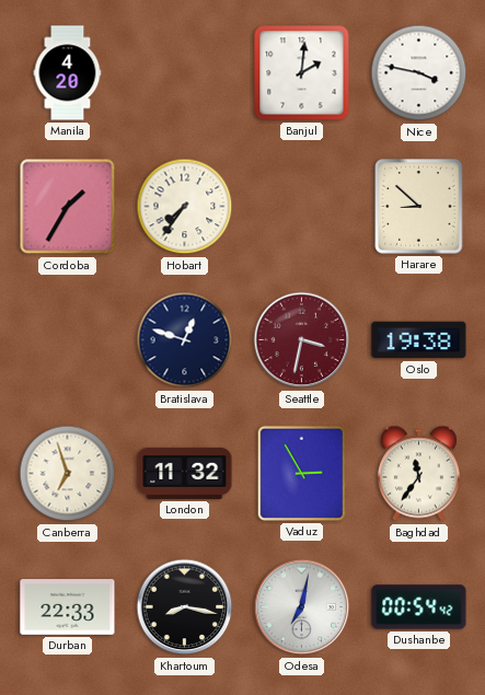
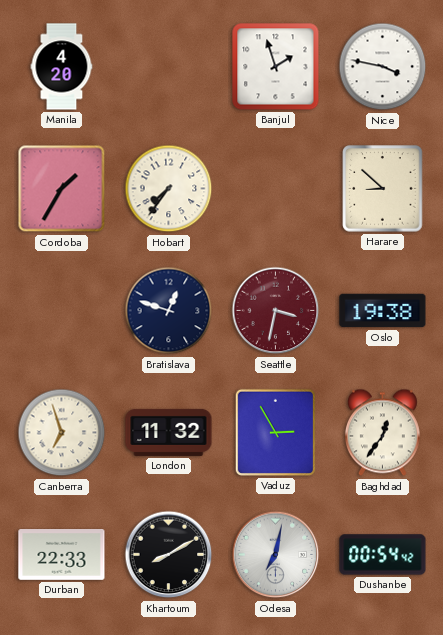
Banjul: 2:01 -> 1:57 (276, 67)
Baghdad: 11:36 -> 12:36 (382, 433)
Khartoum: 8:17 -> 8:10 (169, 555)
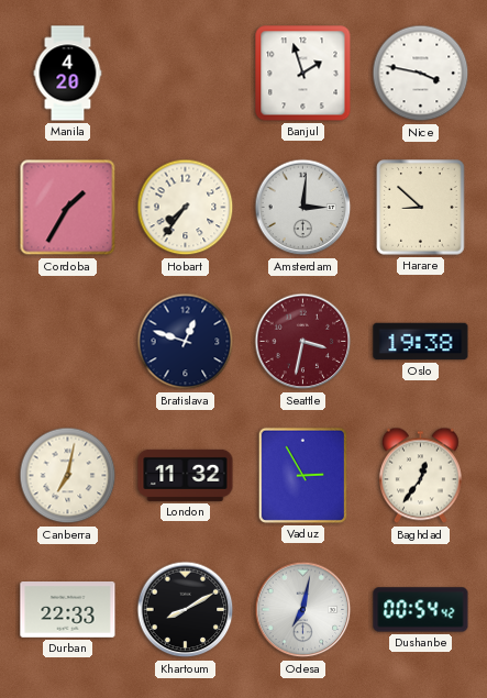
Amsterdam: none -> 3:01 (303, 208)
Canberra: 6:57 -> 7:02 (68, 476)
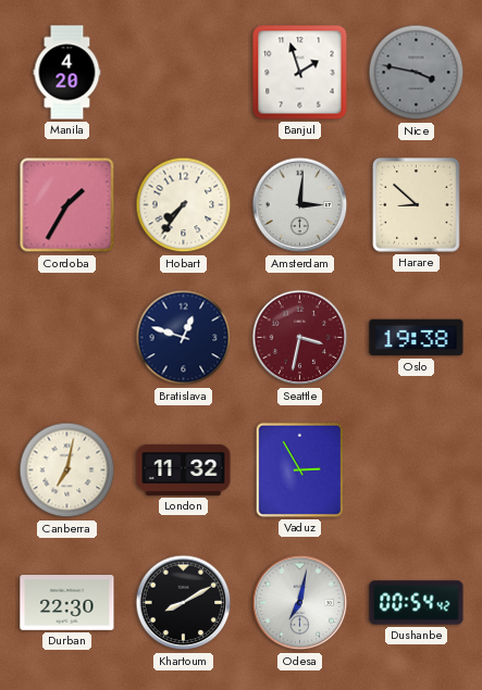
Nice dial: white -> grey (417, 73)
Baghdad: 12:36 -> none (420, 476)
Durban: 22:33 -> 22:30 (67, 603)
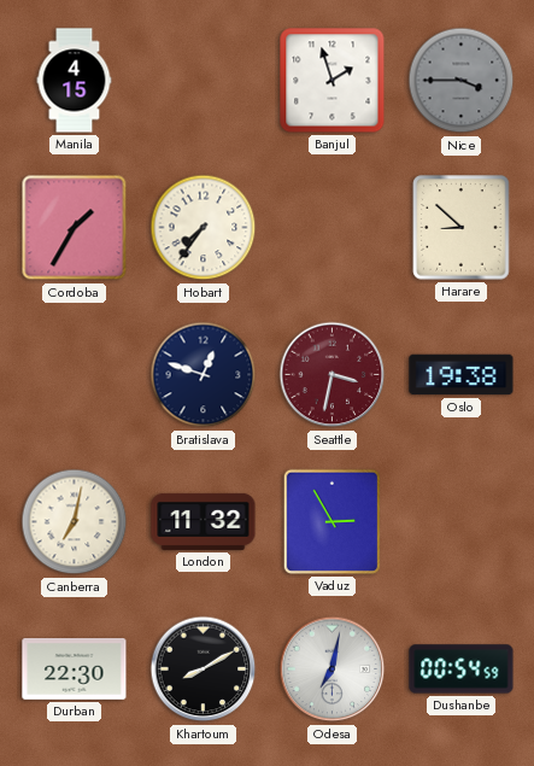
Manila: 4:20 -> 4:15 (75, 81)
Nice: 3:47 -> 3:45 (462, 81)
Amsterdam: 3:01 -> none (300, 205)
Dushanbe: 00:54:42 -> 00:54:59 (462, 669)
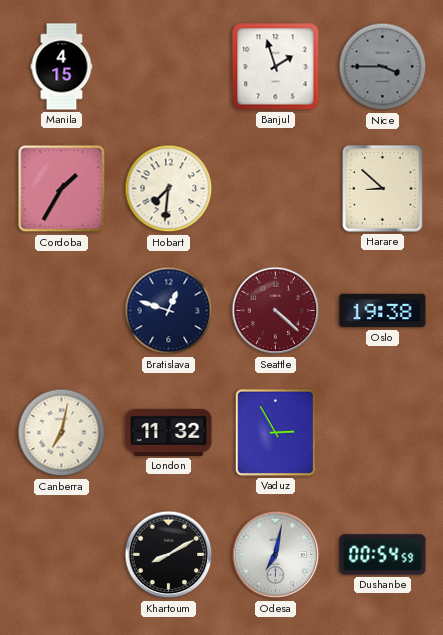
Hobart: 7:36 -> 7:31 (169, 189)
Seattle: 3:32 -> 4:22 (276, 311)
Durban: 22:30 -> none (75, 669)
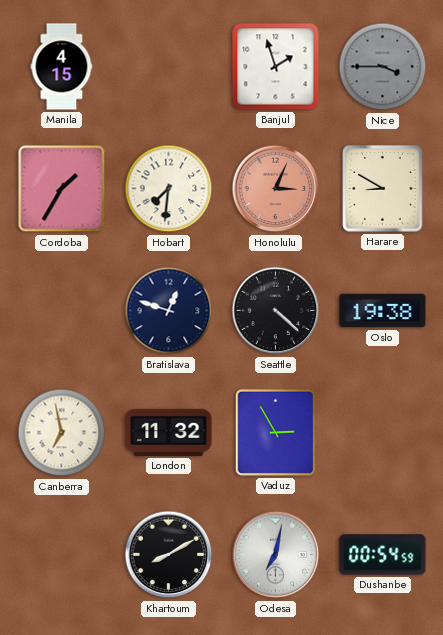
Honolulu: none -> 3:04 (276, 189)
Harare: 8:52 -> 8:50 (383, 189)
Seattle dial: burgundy -> black (276, 311)
Canberra: 7:02 -> 6:58 (62, 433)
